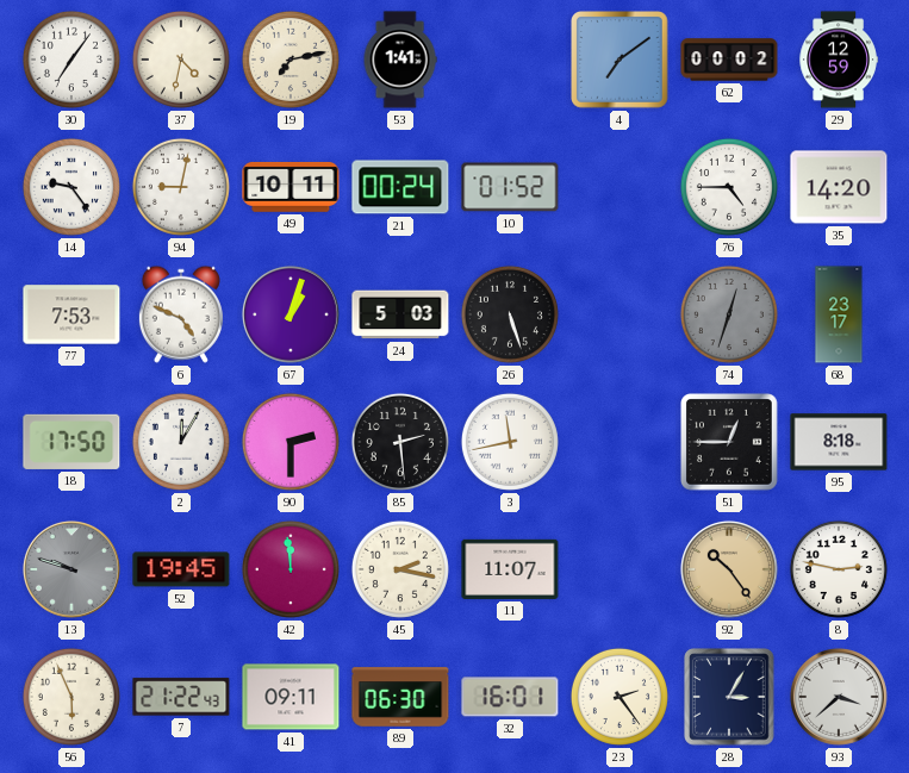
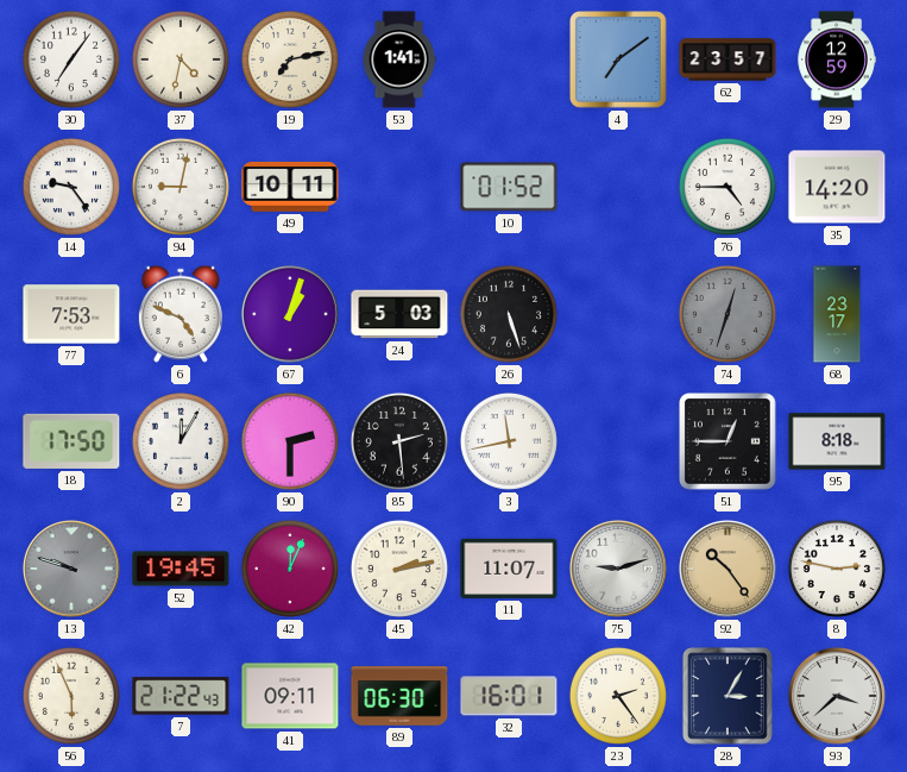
62: 00:02 -> 23:57 (728, 59)
21: 00:24 -> none (400, 187)
42: 11:59 -> 12:04 (290, 569)
45: 2:17 -> 2:13 (399, 569)
75: none -> 9:12 (618, 569)
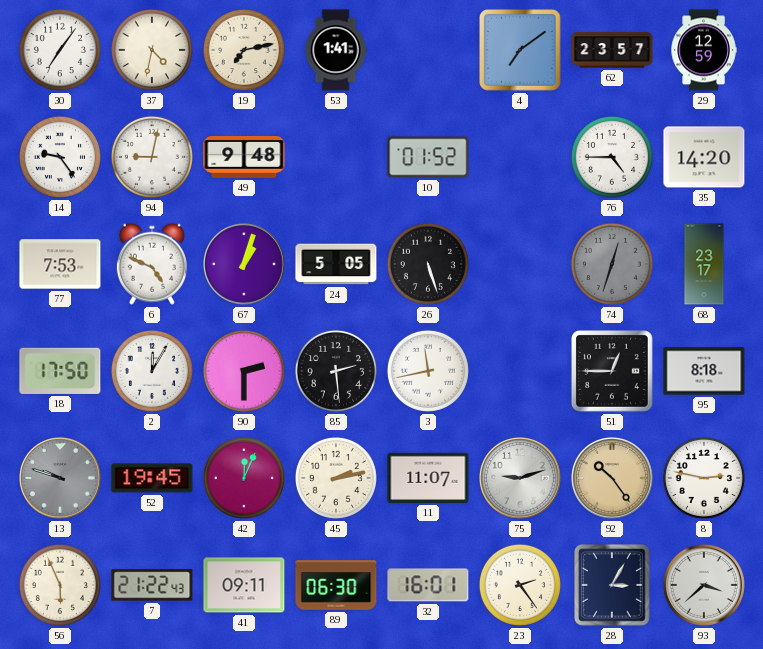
49: 10:11 -> 9:48 (244, 157)
24: 5:03 -> 5:05 (336, 264)
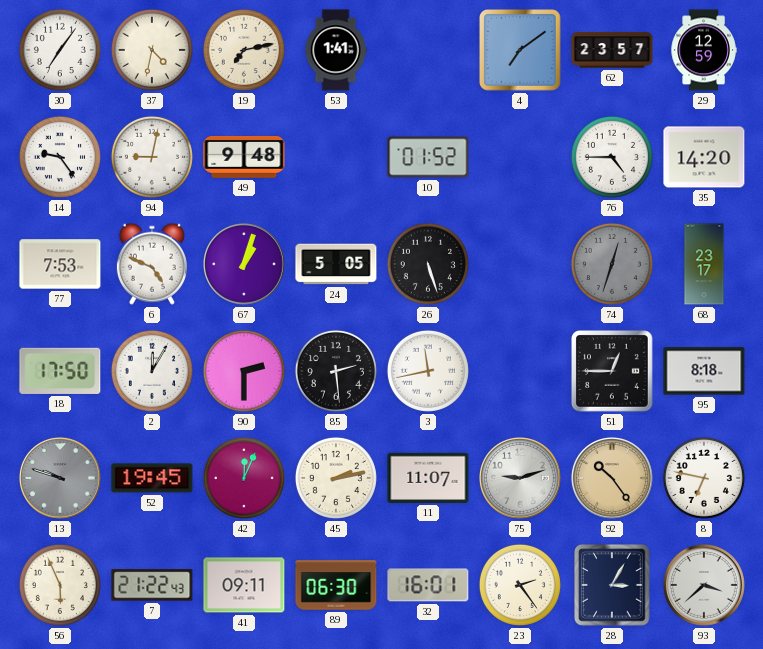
8: 2:47 -> 6:47 (704, 478)
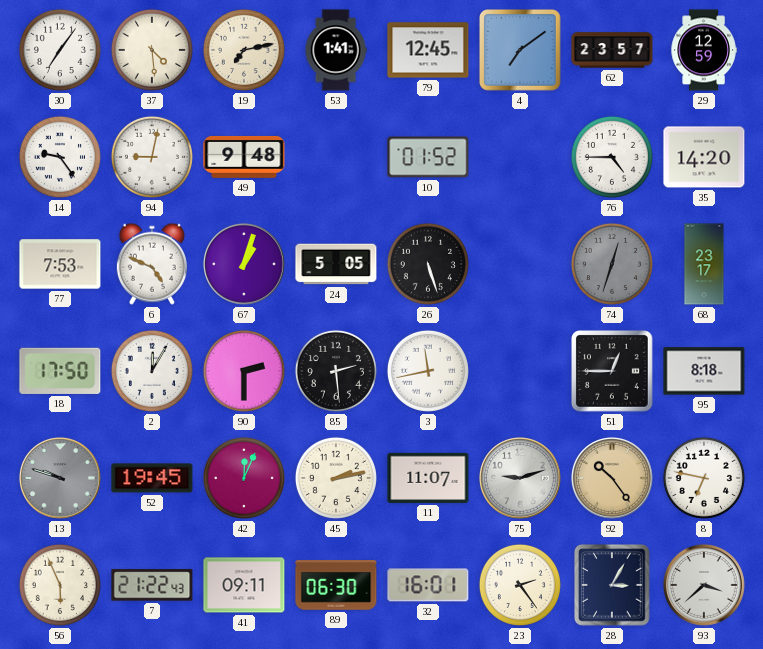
37: 4:32 -> 4:29 (152, 50)
79: none -> 12:45 (428, 50)
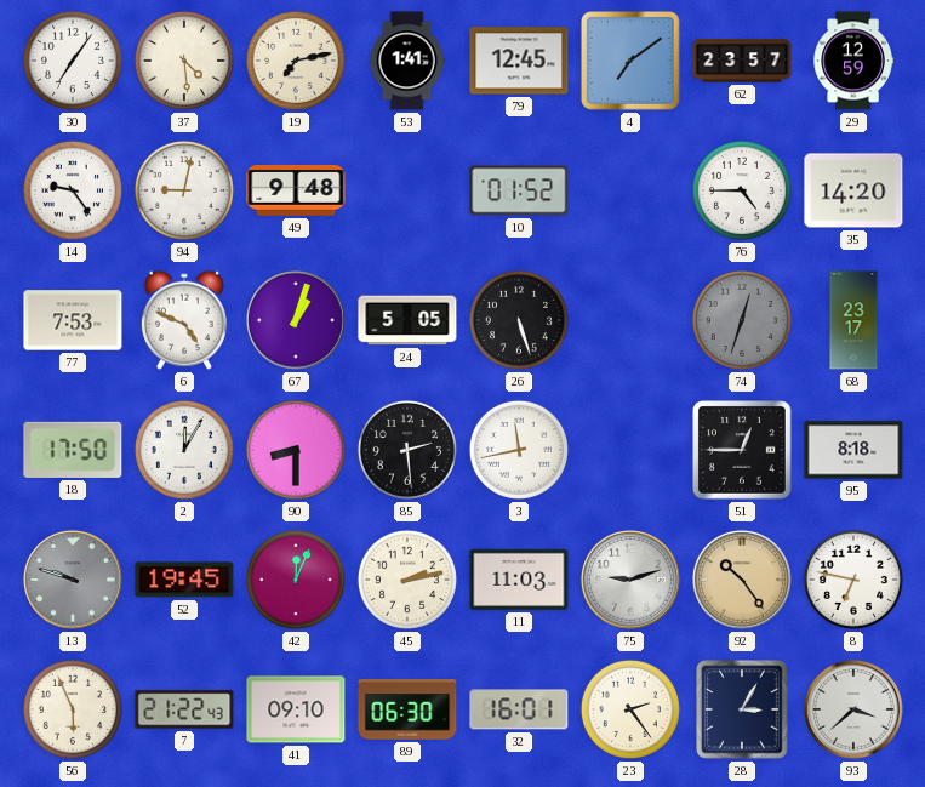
90: 2:30 -> 8:30 (296, 450)
11: 11:07 -> 11:03 (519, 580)
41: 09:11 -> 09:10 (296, 709)
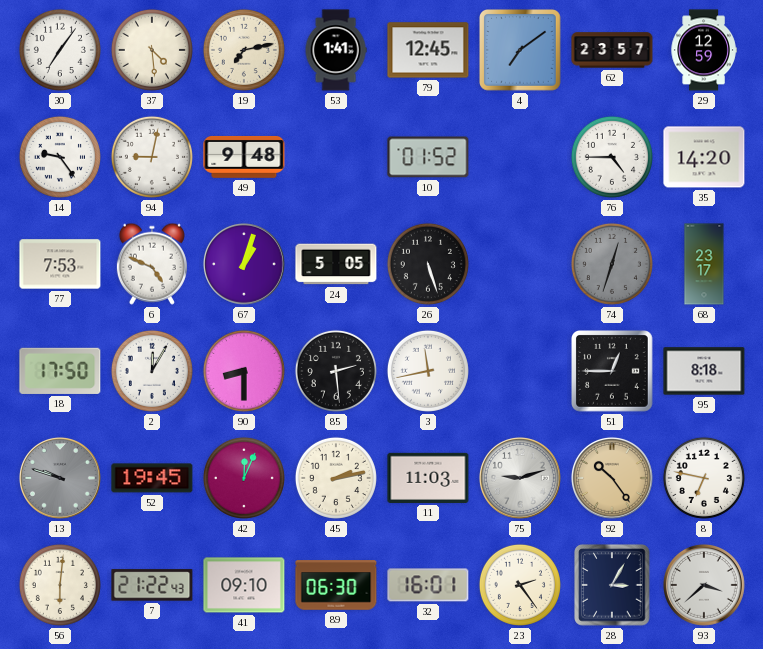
56: 5:56 -> 6:01 (60, 585)
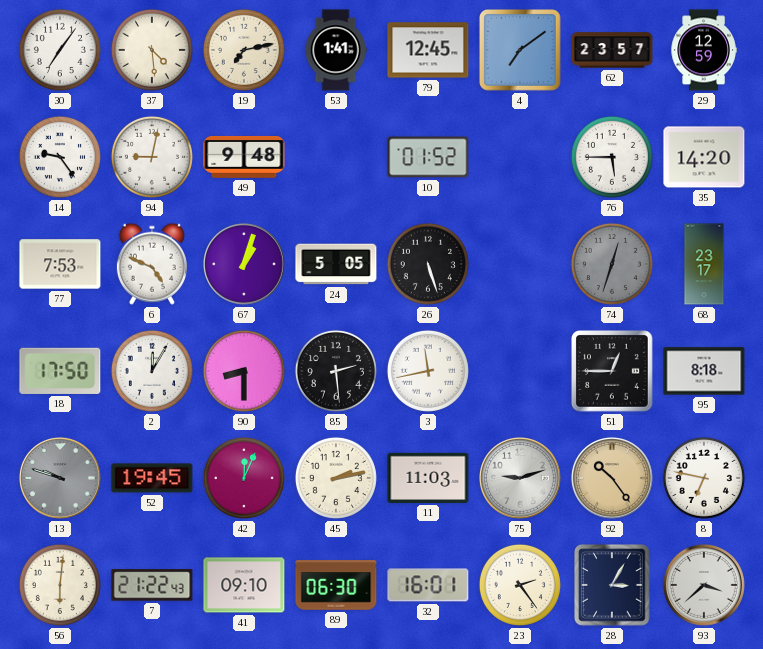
76: 4:45 -> 5:45 (612, 157)
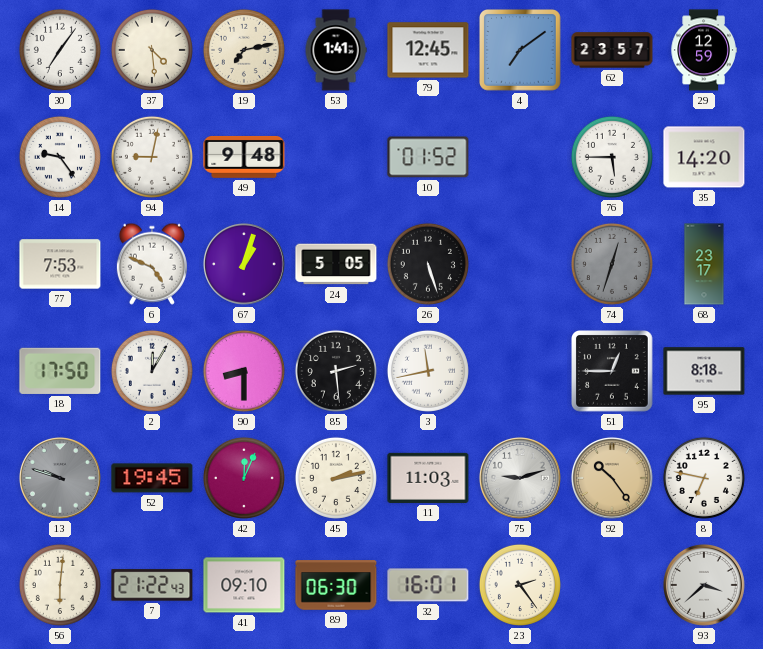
28: 3:05 -> none (612, 585)
